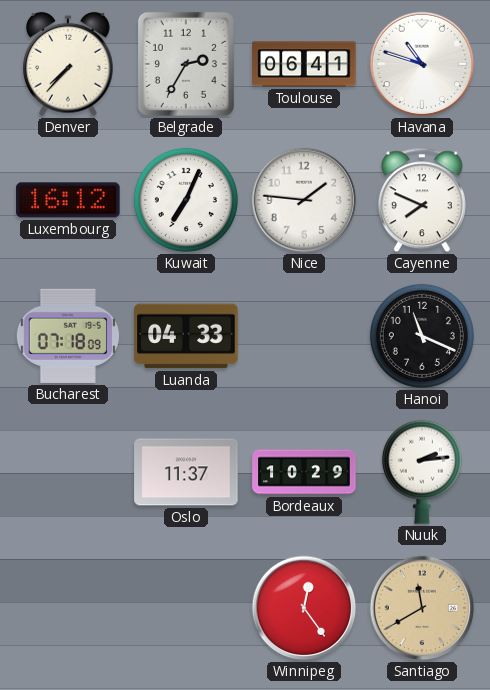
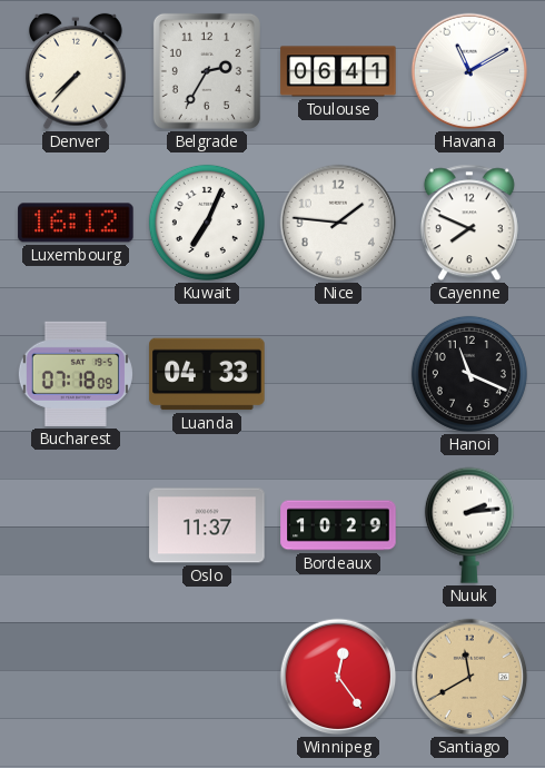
Havana: 10:48 -> 11:10 (469, 71)
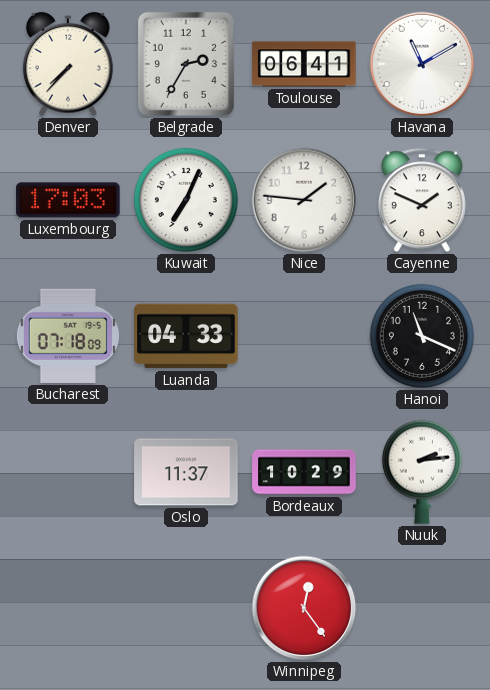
Luxembourg: 16:12 -> 17:03 (68, 200)
Cayenne: 7:49 -> 1:49 (422, 200)
Santiago: 11:40 -> none (469, 677)
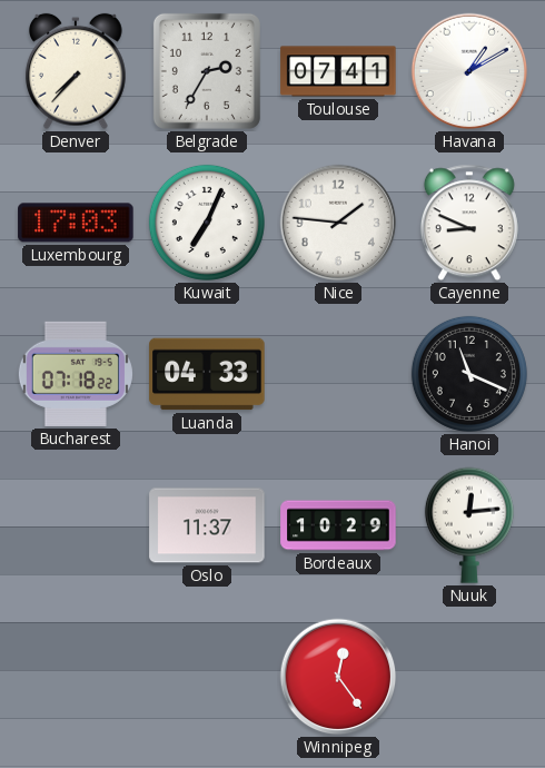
Toulouse: 06:41 -> 07:41 (338, 71)
Havana: 11:10 -> 1:10 (469, 71)
Cayenne: 1:49 -> 8:49 (469, 223)
Bucharest: 07:18:09 -> 07:18:22 (76, 374)
Nuuk: 2:14 -> 12:14 (469, 525)
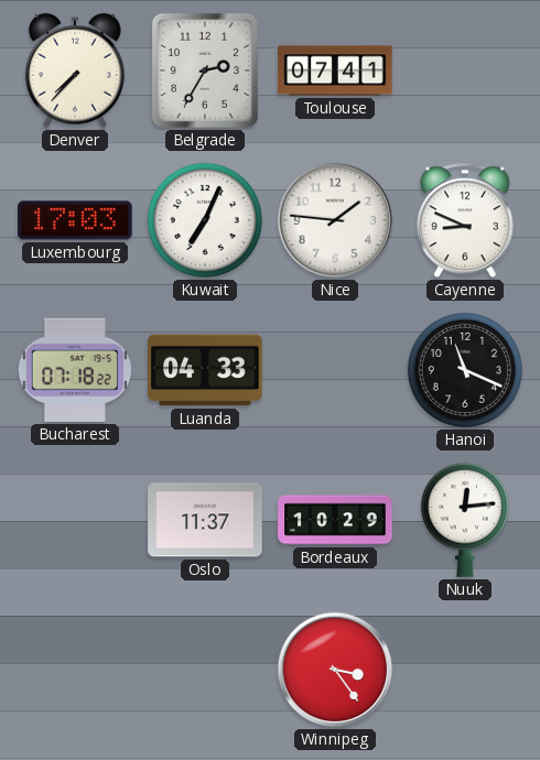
Havana: 1:10 -> none (469, 71)
Winnipeg: 12:24 -> 3:24 (335, 670)
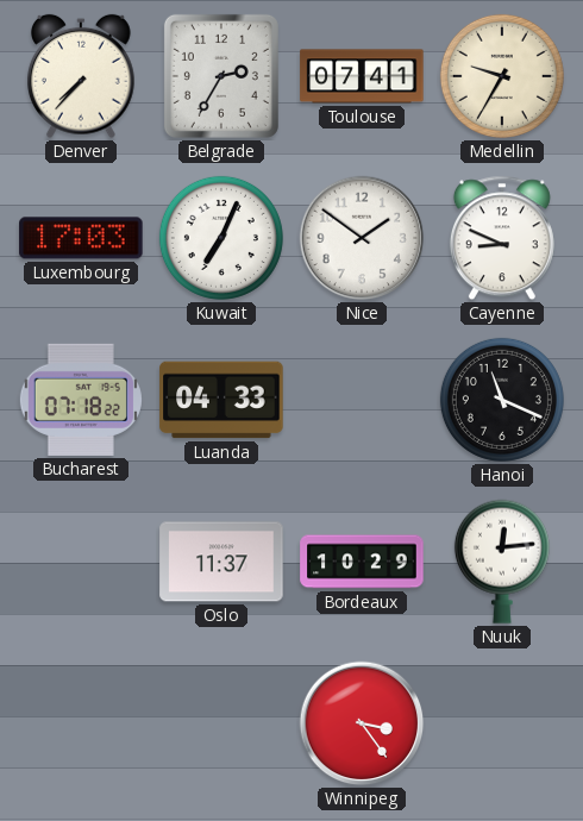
Medellin: none -> 9:35 (502, 76)
Nice: 1:46 -> 1:51 (362, 238)
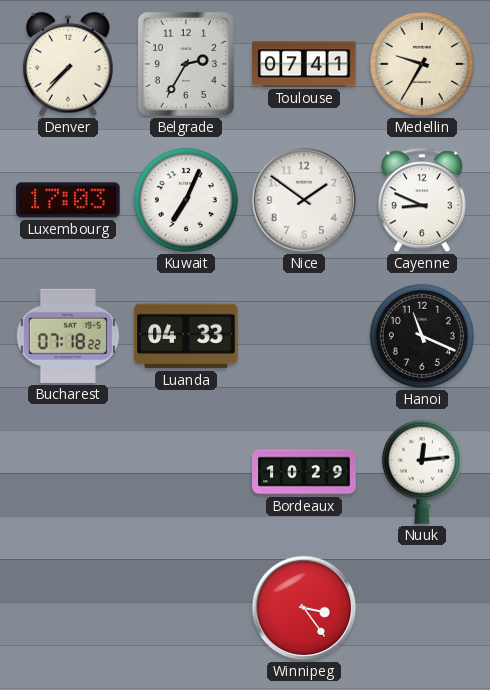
Oslo: 11:37 -> none (221, 562)
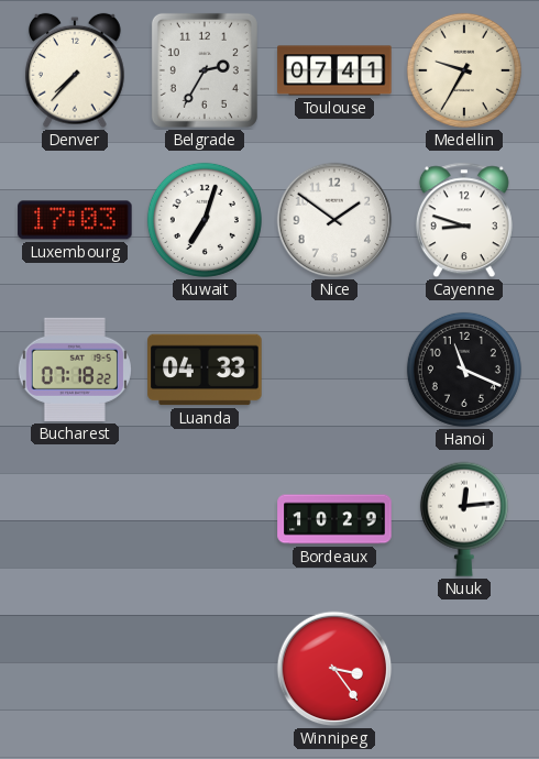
Kuwait: 7:04 -> 7:03 (205, 220)
Cayenne: 8:49 -> 8:48 (464, 220)
